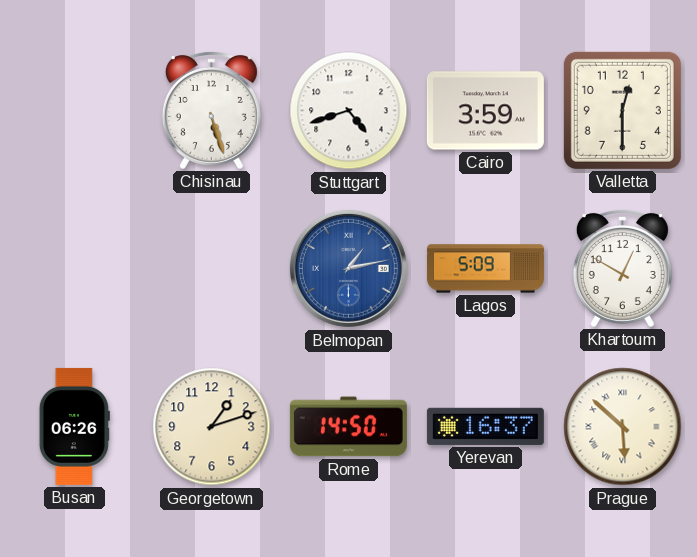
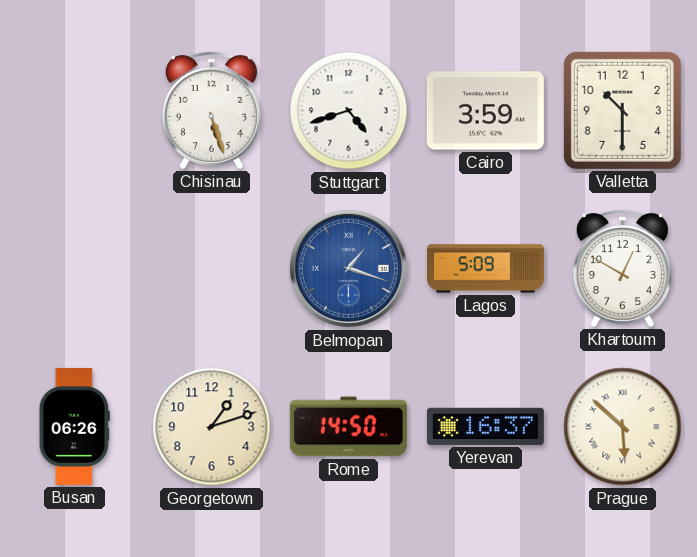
Valletta: 12:30 -> 10:30 (622, 110)
Belmopan: 1:13 -> 1:18 (348, 268)
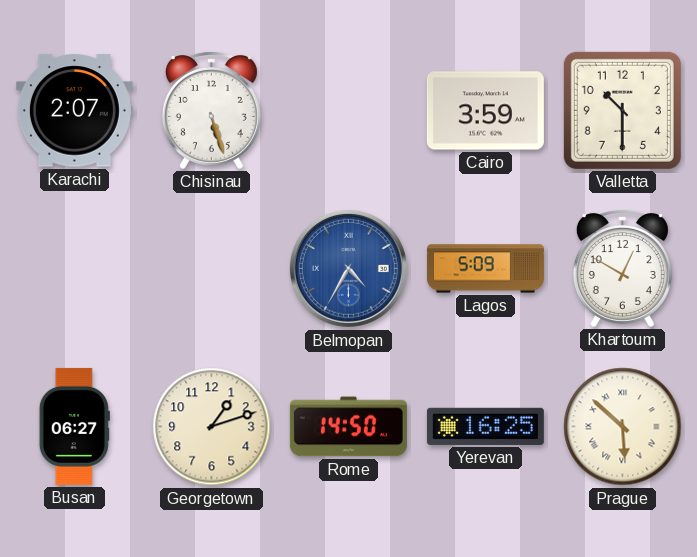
Karachi: none -> 2:07 (74, 111)
Stuttgart: 4:42 -> none (349, 111)
Belmopan: 1:18 -> 4:35 (348, 268)
Busan: 06:26 -> 06:27 (74, 426)
Yerevan: 16:37 -> 16:25 (485, 426)
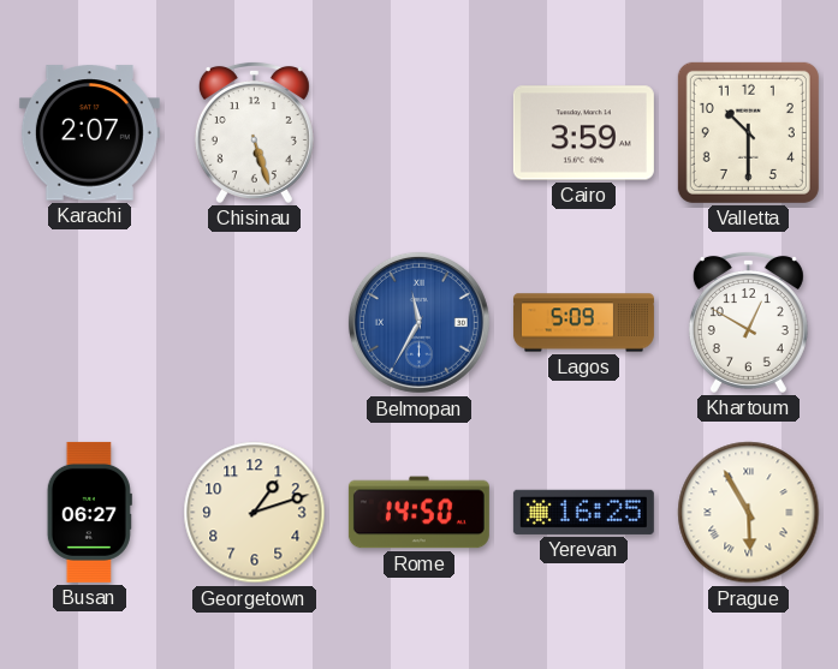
Belmopan: 4:35 -> 11:35 (418, 322)
Prague: 5:52 -> 5:55 (749, 513)
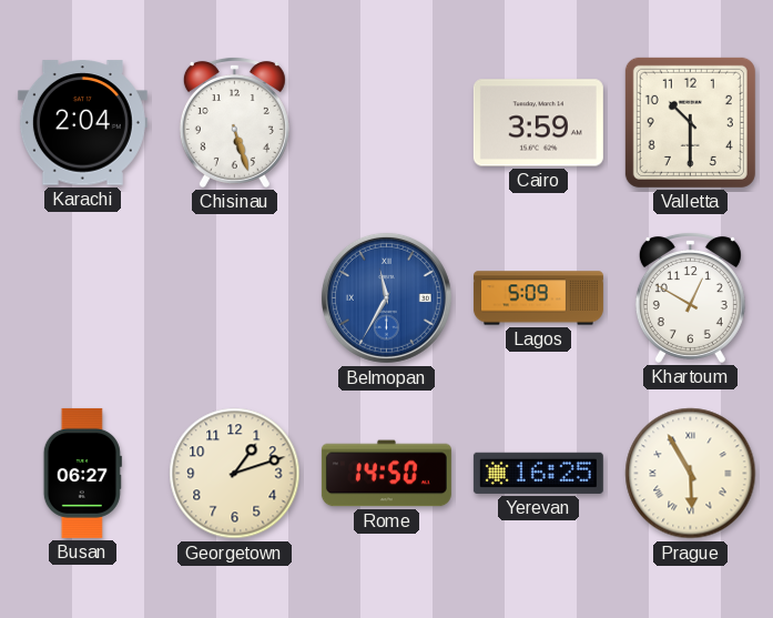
Karachi: 2:07 -> 2:04 (82, 123)
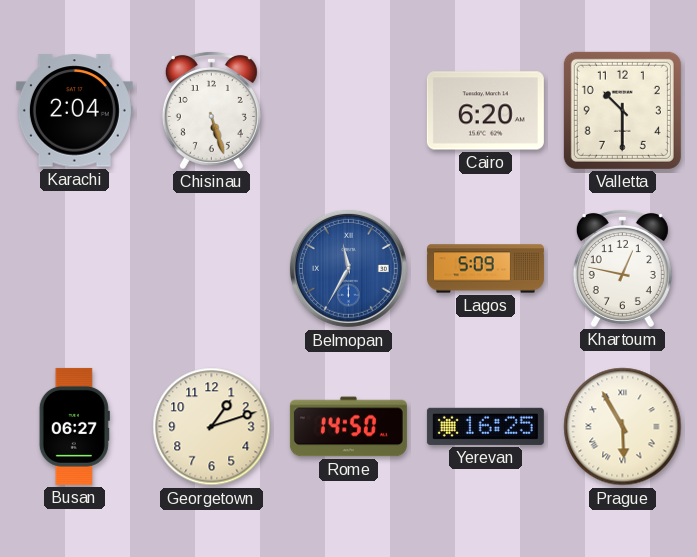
Cairo: 3:59 -> 6:20 (485, 111)
Khartoum: 12:50 -> 12:47 (622, 268)
